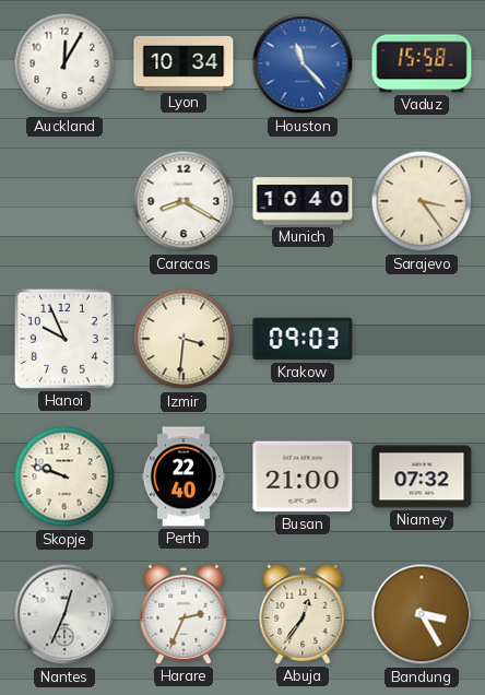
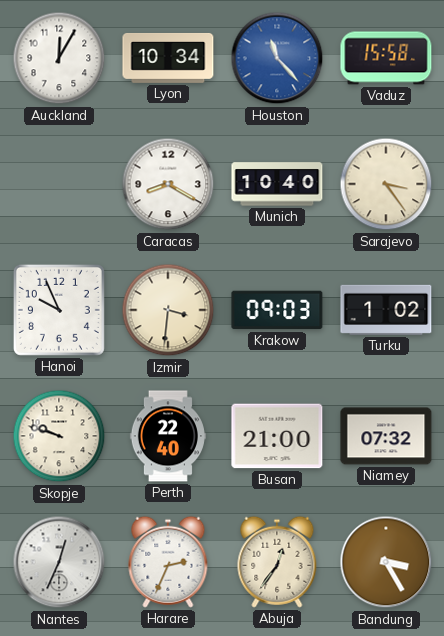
Turku: none -> 1:02 (386, 310)
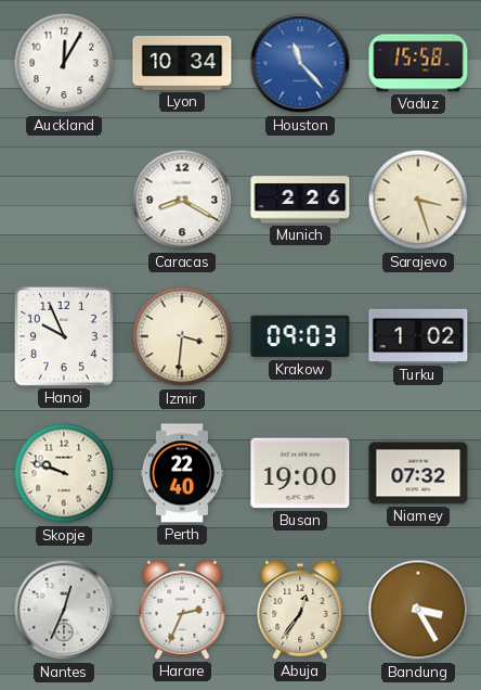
Munich: 10:40 -> 2:26 (300, 200)
Sarajevo: 3:24 -> 3:27 (418, 200)
Busan: 21:00 -> 19:00 (300, 473)
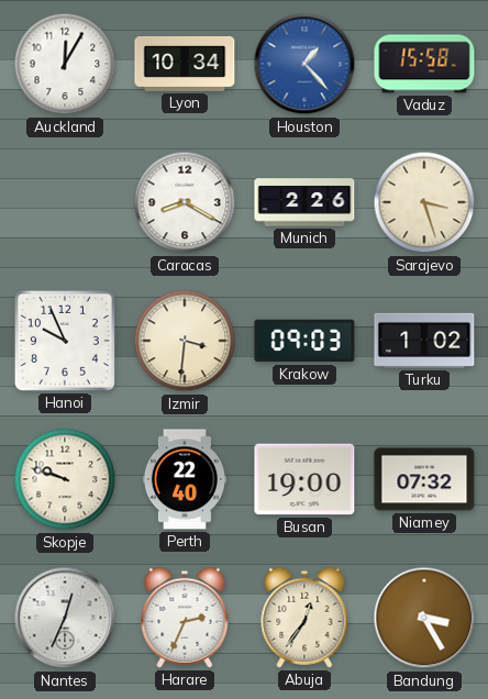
Houston: 11:23 -> 1:23 (304, 64)
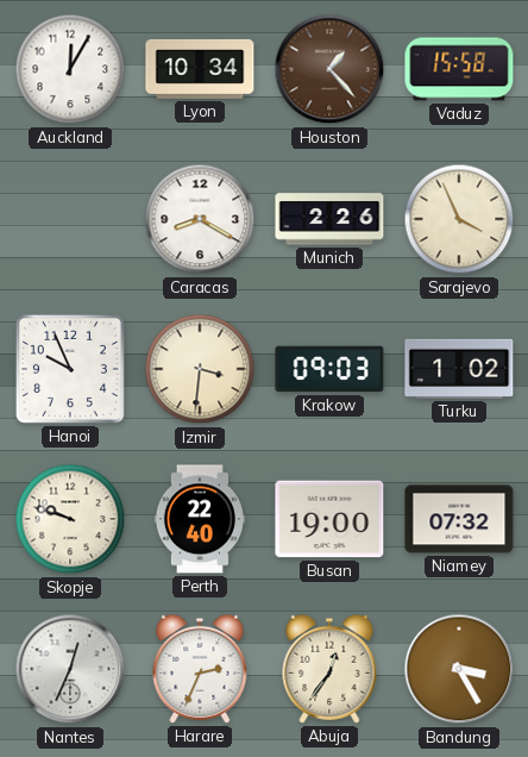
Houston dial: blue -> brown (329, 69)
Sarajevo: 3:27 -> 3:56 (459, 219)
